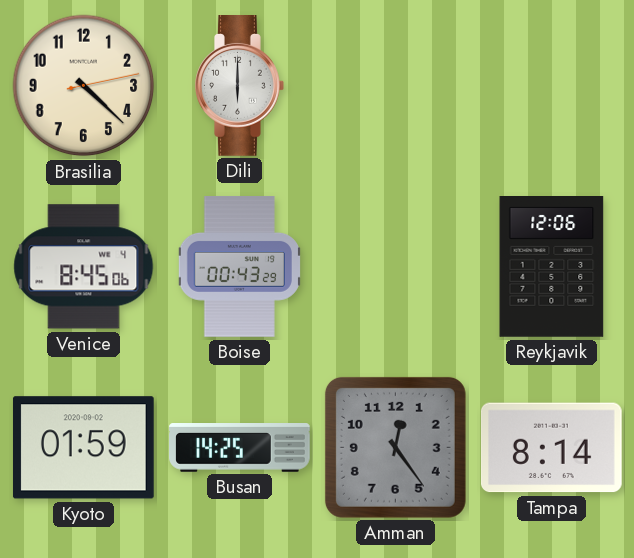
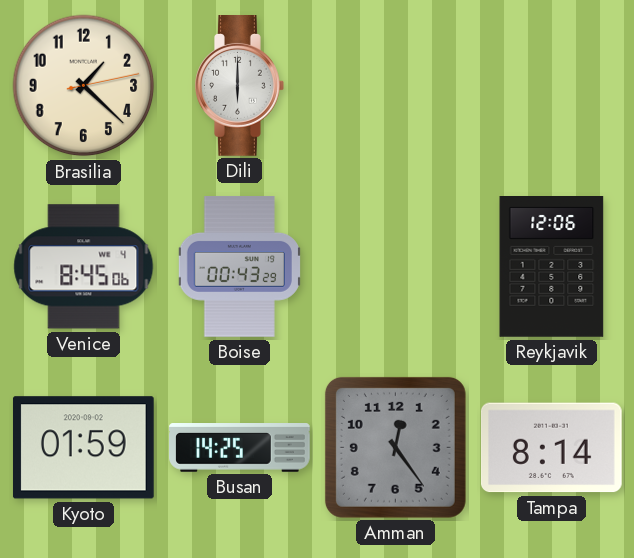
Brasilia: 4:22 -> 1:22 (84, 86)
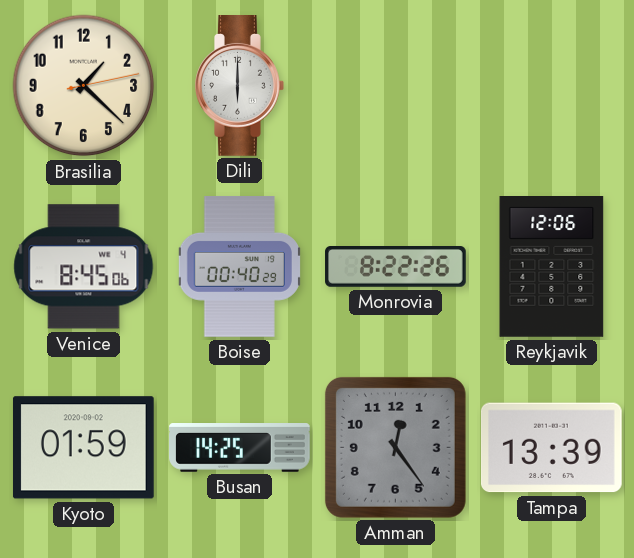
Boise: 00:43 -> 00:40 (239, 267)
Monrovia: none -> 8:22 (396, 267)
Tampa: 8:14 -> 13:39 (551, 448)
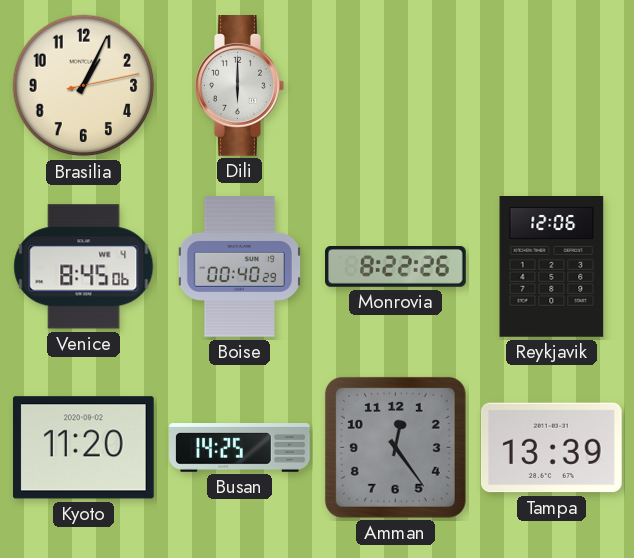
Brasilia: 1:22 -> 1:04 (84, 86)
Kyoto: 01:59 -> 11:20 (83, 448)
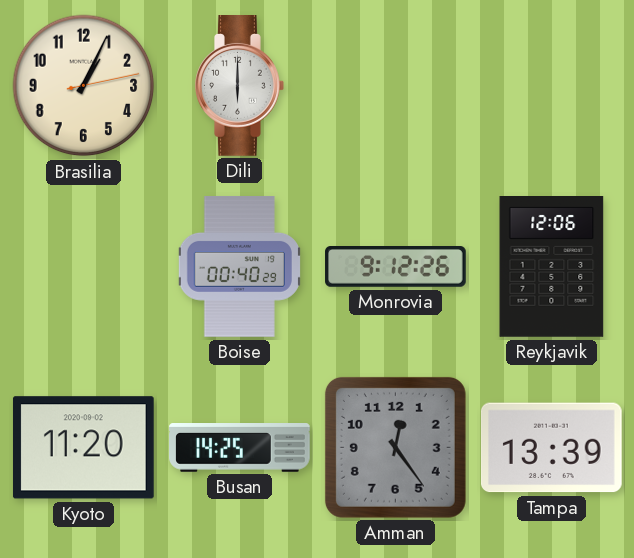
Venice: 8:45 -> none (84, 267)
Monrovia: 8:22 -> 9:12 (396, 267)
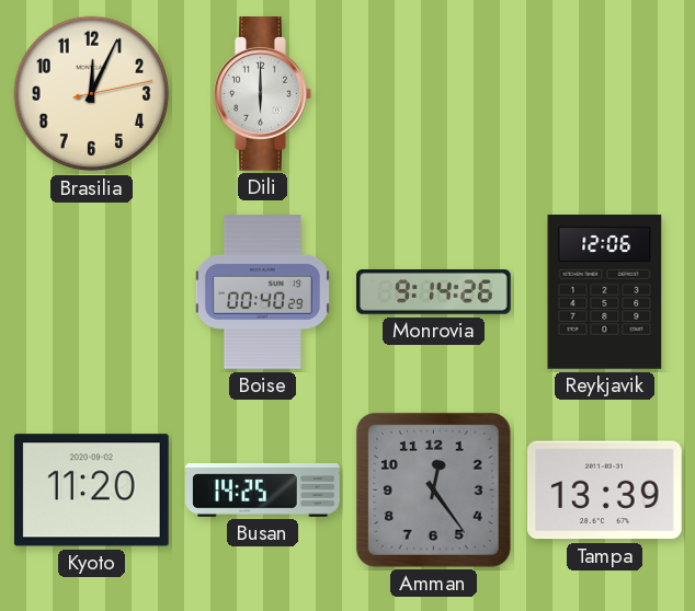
Brasilia: 1:04 -> 12:04 (92, 94)
Monrovia: 9:12 -> 9:14 (434, 292)
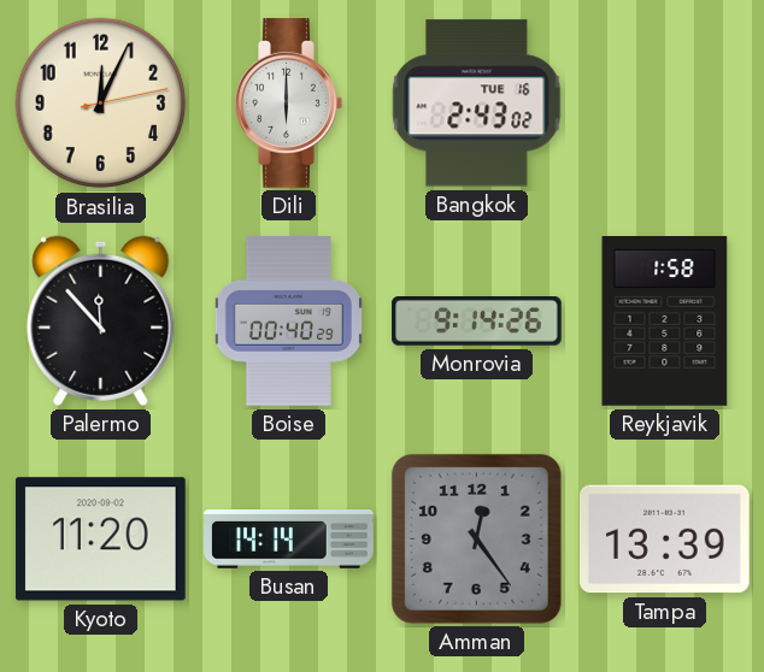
Bangkok: none -> 2:43 (477, 104)
Palermo: none -> 11:53 (101, 320)
Reykjavik: 12:06 -> 1:58 (665, 322)
Busan: 14:25 -> 14:14 (289, 540)
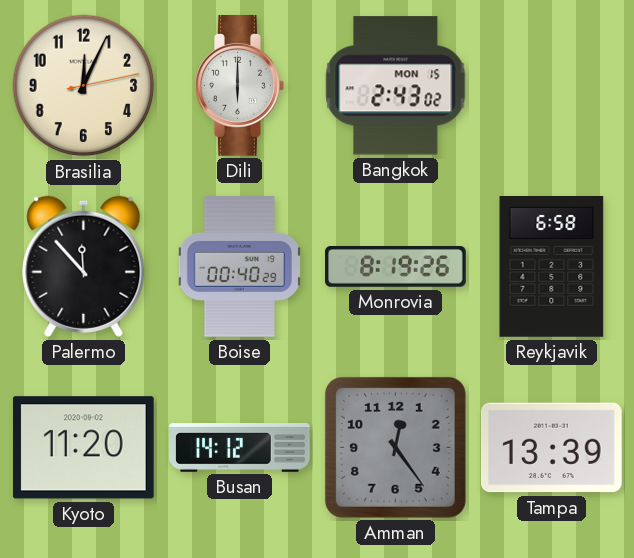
Bangkok date: TUE 16 -> MON 15 (396, 86)
Monrovia: 9:14 -> 8:19 (396, 267)
Reykjavik: 1:58 -> 6:58 (552, 267)
Busan: 14:14 -> 14:12 (240, 448)
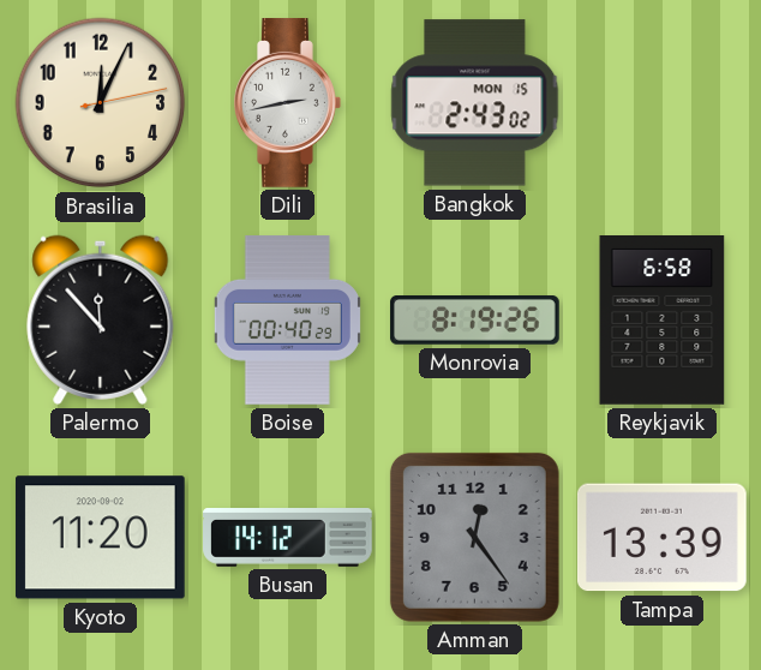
Dili: 6:00 -> 2:43 (288, 103)
